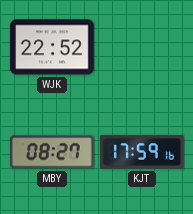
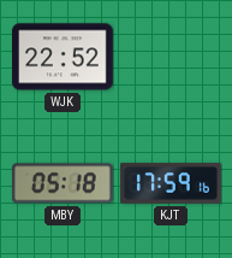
MBY: 08:27 -> 05:18 (64, 183)
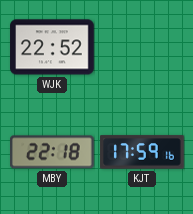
MBY: 05:18 -> 22:18 (53, 152)
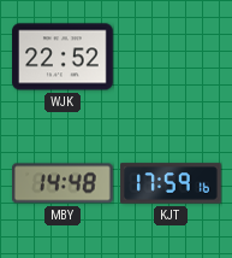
MBY: 22:18 -> 14:48 (64, 183)
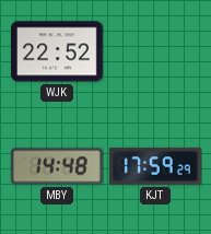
KJT: 17:59:16 -> 17:59:29 (155, 166)
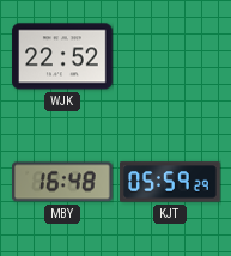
MBY: 14:48 -> 16:48 (63, 182)
KJT: 17:59 -> 05:59 (170, 182)
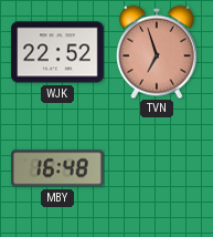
TVN: none -> 6:57 (158, 52)
KJT: 05:59 -> none (170, 182)
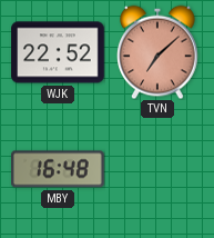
TVN: 6:57 -> 7:08 (159, 52)
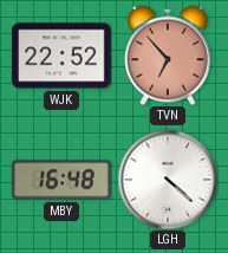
TVN: 7:08 -> 6:53 (169, 56)
LGH: none -> 4:22 (168, 180)
